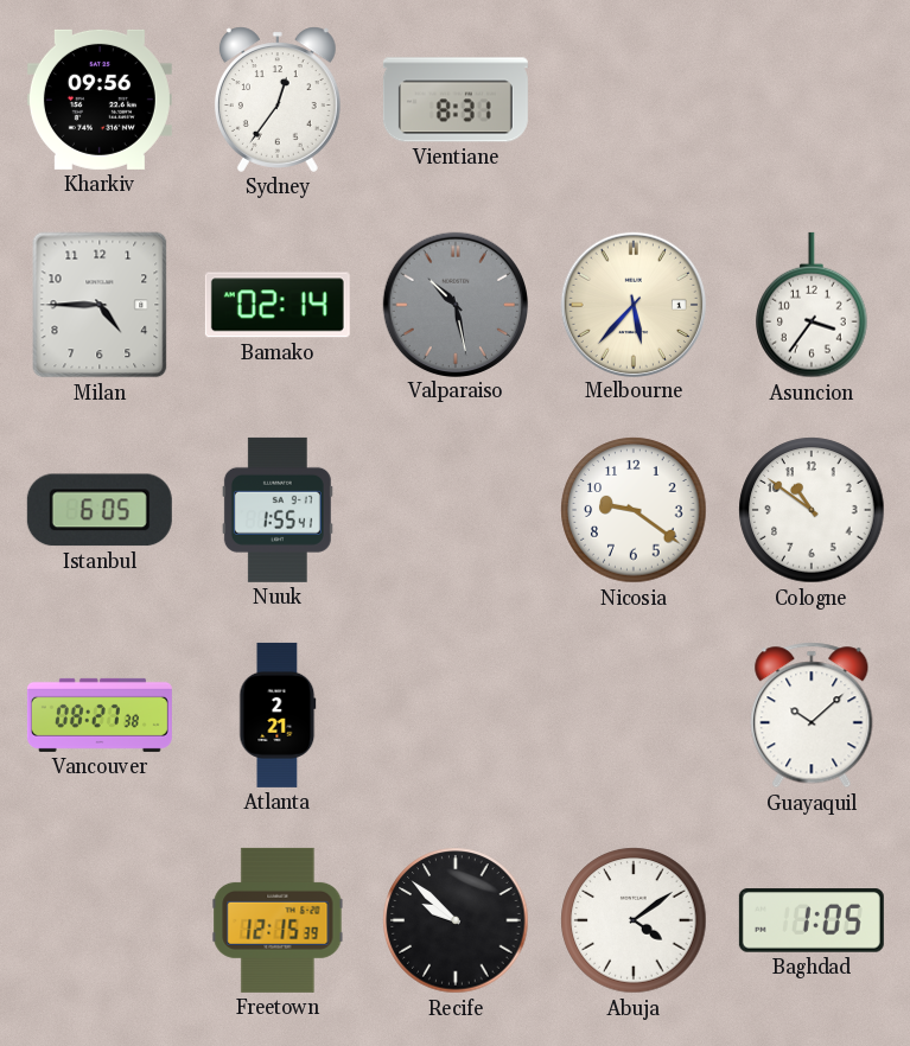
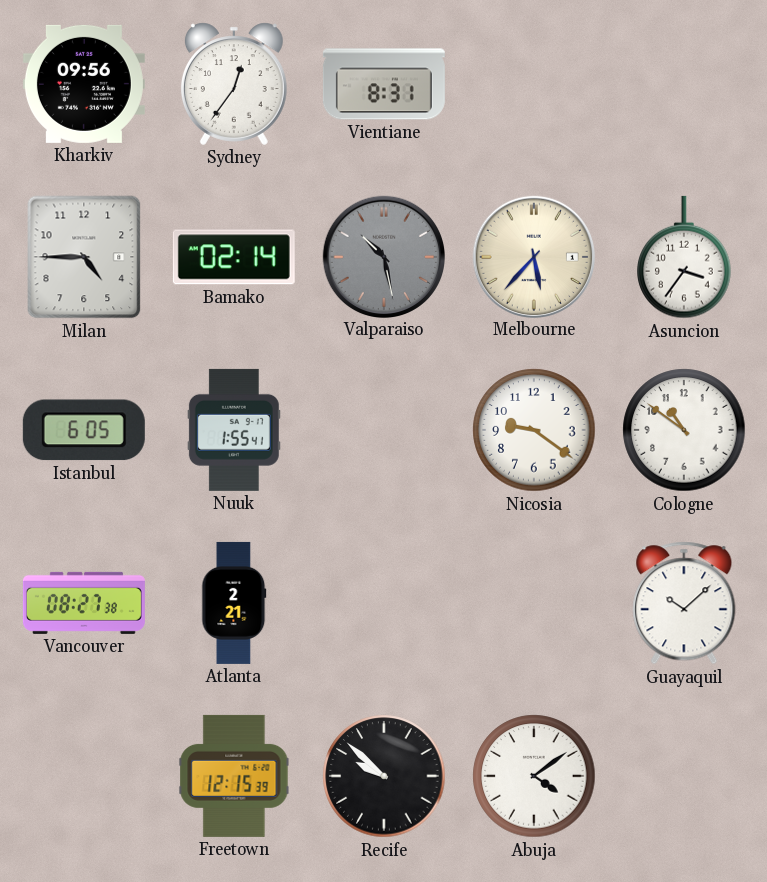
Baghdad: 1:05 -> none (812, 920)
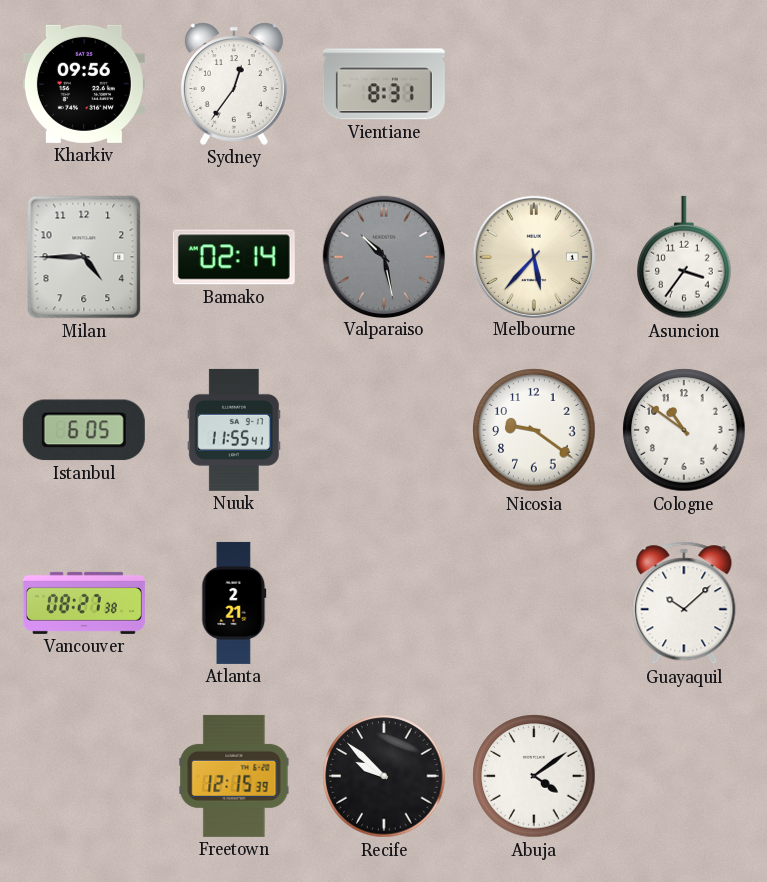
Nuuk: 1:55 -> 11:55 (234, 430)
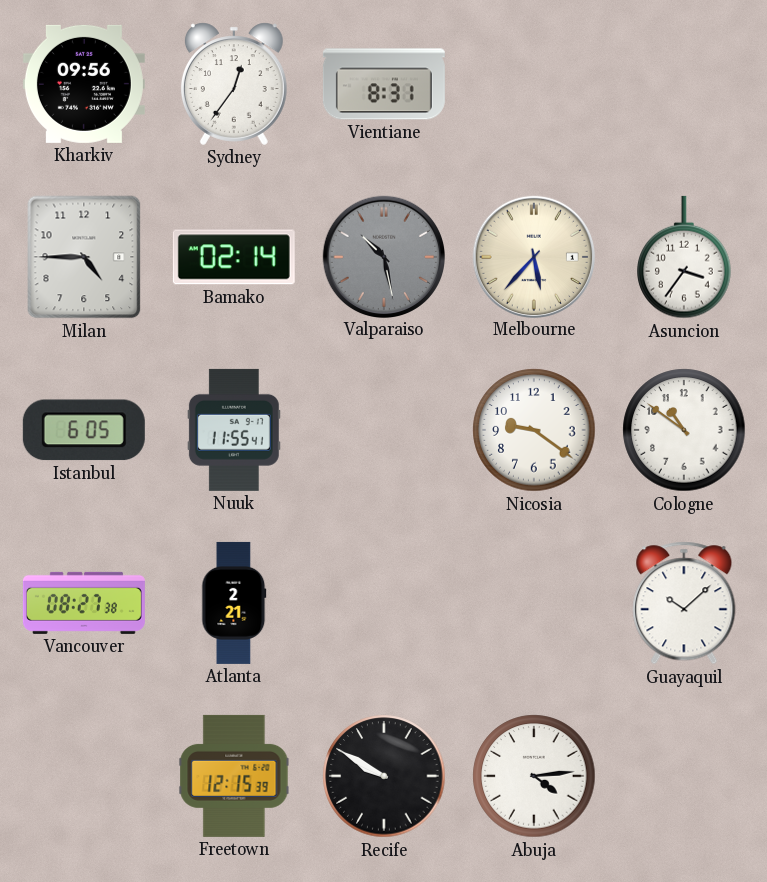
Recife: 9:52 -> 9:50 (384, 776)
Abuja: 4:09 -> 4:14 (534, 776)
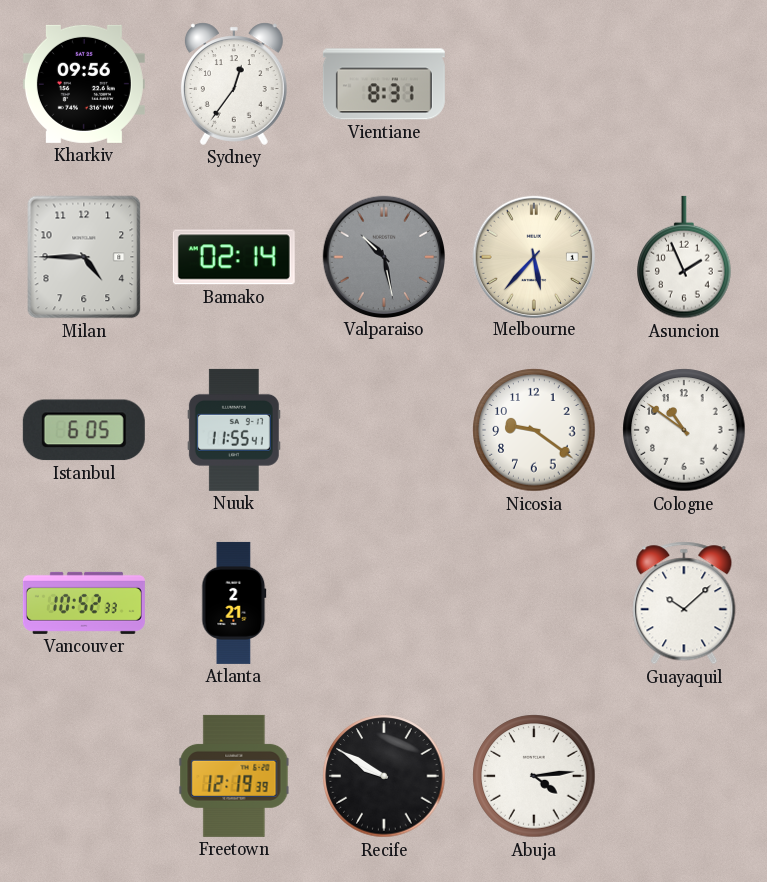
Asuncion: 3:36 -> 1:56 (684, 257)
Vancouver: 08:27 -> 10:52 (84, 603)
Freetown: 12:15 -> 12:19 (234, 776)
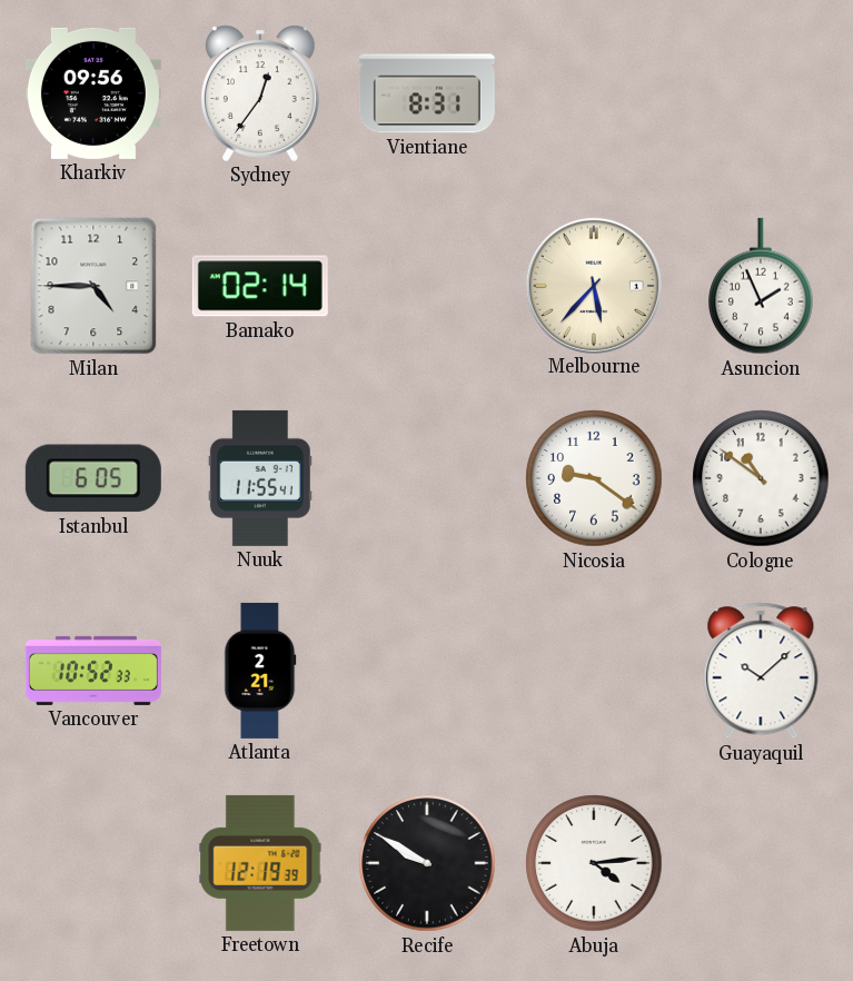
Valparaiso: 10:28 -> none (383, 256)
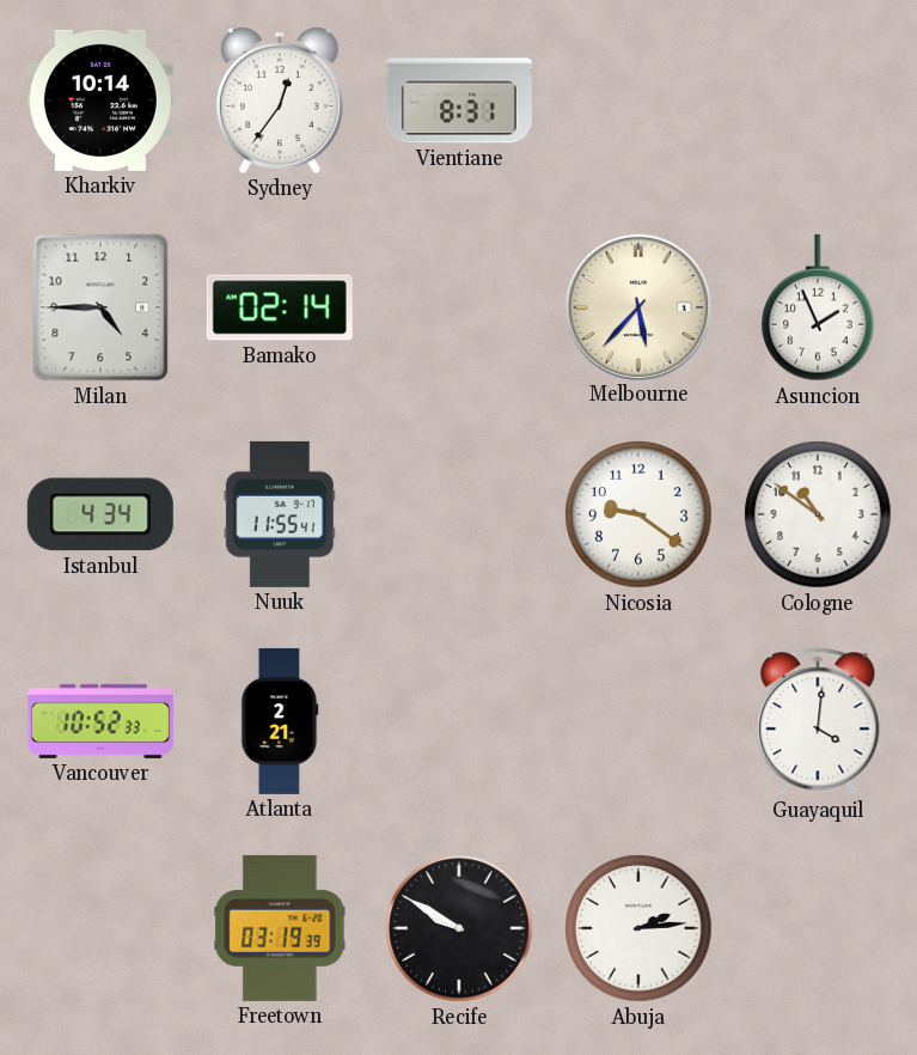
Kharkiv: 09:56 -> 10:14 (100, 100)
Istanbul: 6:05 -> 4:34 (100, 514)
Guayaquil: 10:08 -> 4:01 (818, 721)
Freetown: 12:19 -> 03:19 (280, 928)
Abuja: 4:14 -> 2:14 (638, 928)
